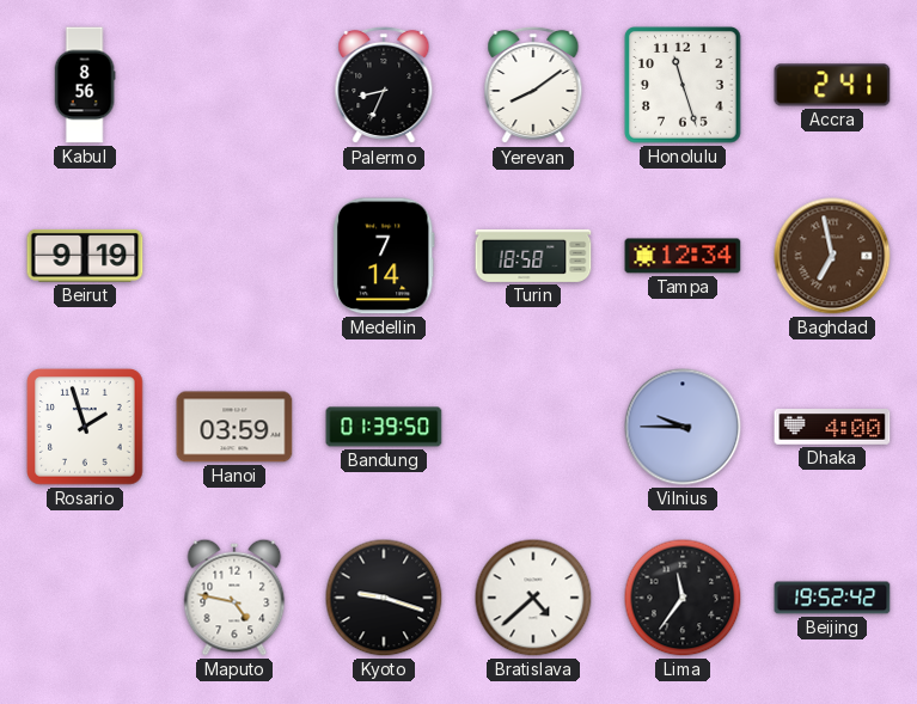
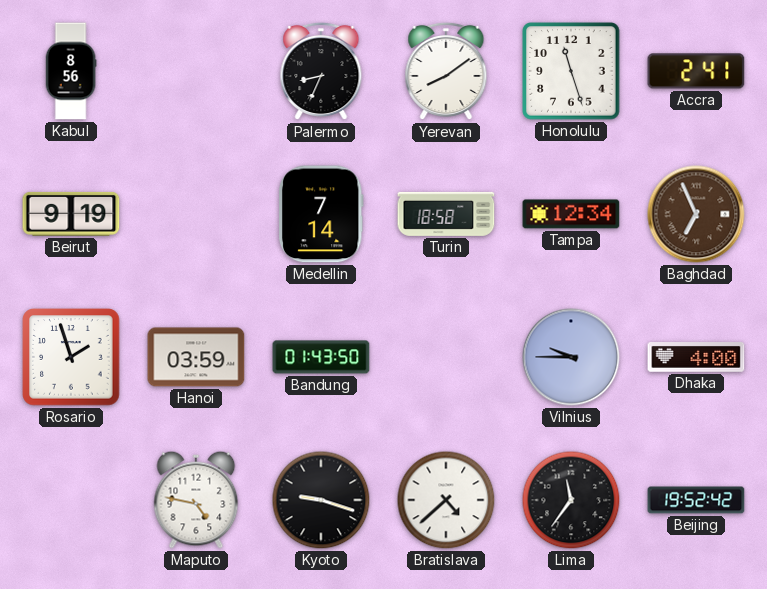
Baghdad: 6:58 -> 6:56 (696, 214)
Bandung: 01:39 -> 01:43 (321, 357)
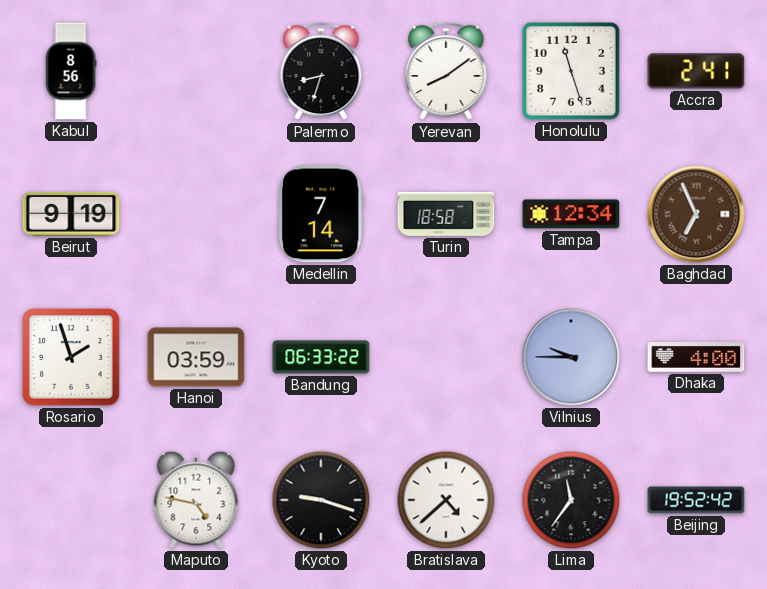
Palermo: 8:34 -> 8:33 (321, 71)
Bandung: 01:43 -> 06:33 (321, 357)
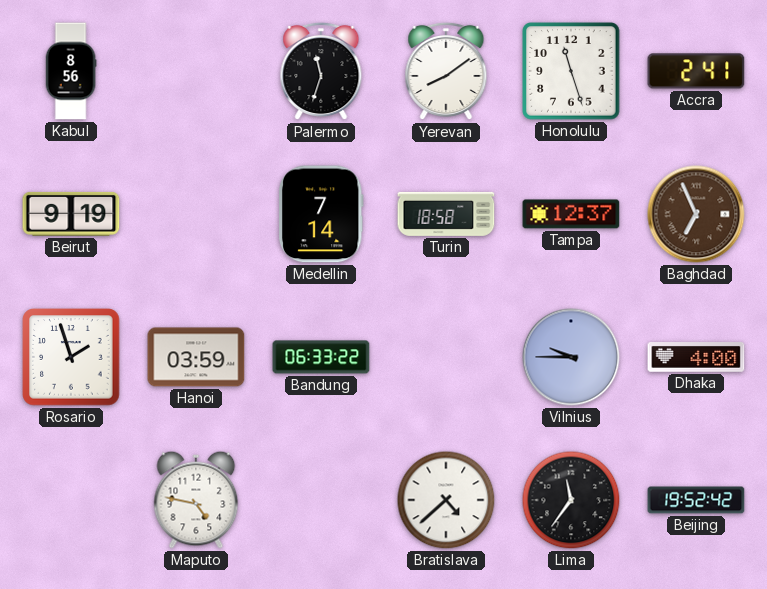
Palermo: 8:33 -> 11:33 (321, 71)
Tampa: 12:34 -> 12:37 (571, 214)
Kyoto: 9:18 -> none (321, 500)
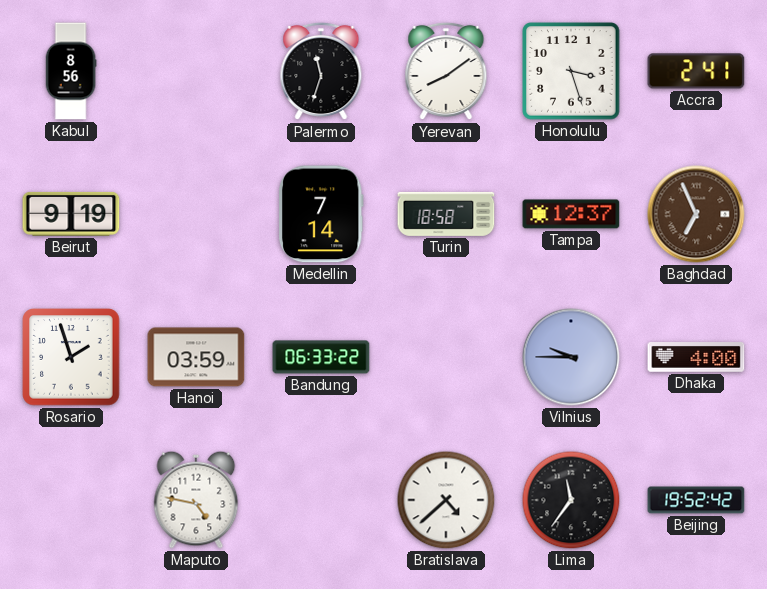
Honolulu: 11:27 -> 3:27 (571, 71)
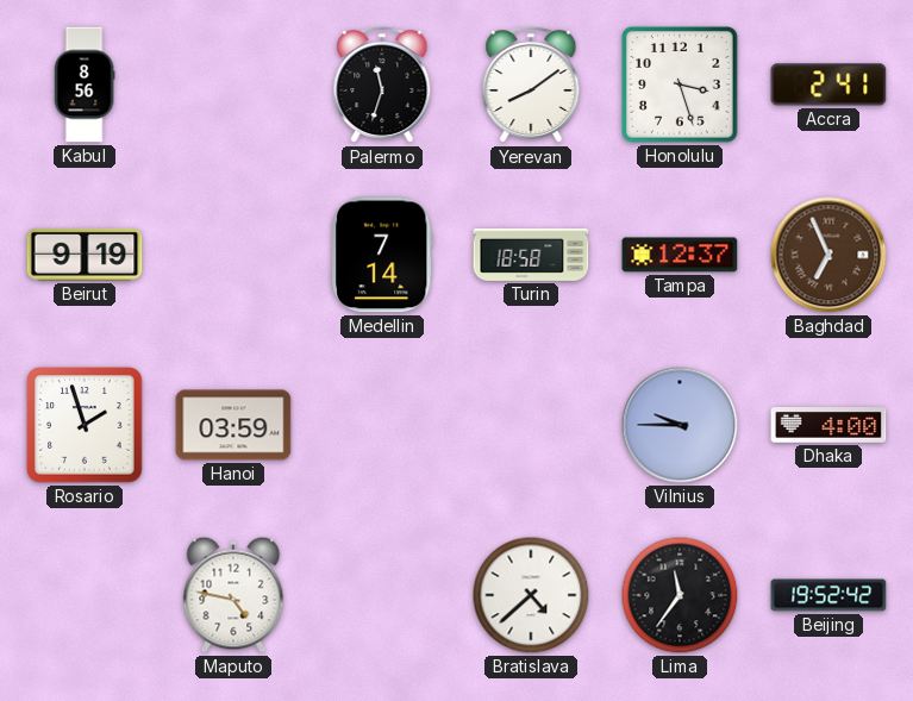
Bandung: 06:33 -> none (321, 357)
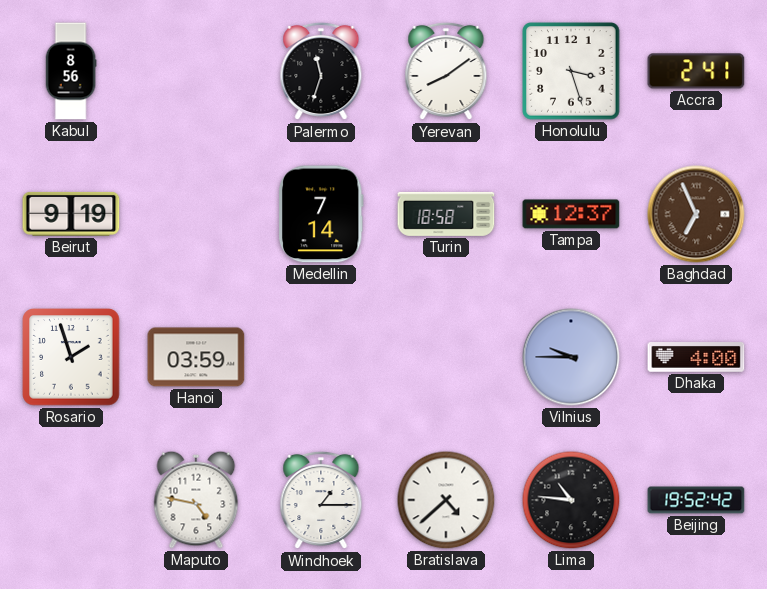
Windhoek: none -> 1:15 (321, 500)
Lima: 11:36 -> 10:46 (571, 500)
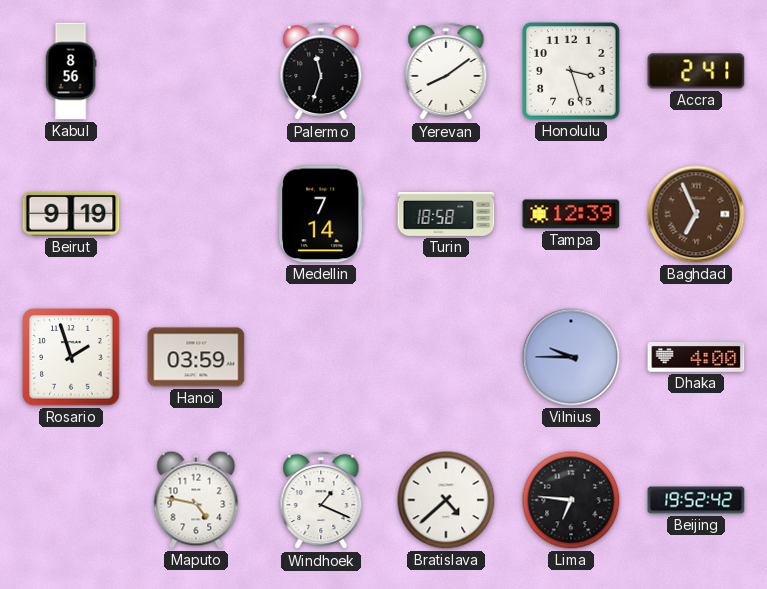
Tampa: 12:37 -> 12:39 (571, 214)
Windhoek: 1:15 -> 1:19 (321, 500)
Lima: 10:46 -> 6:46 (571, 500)
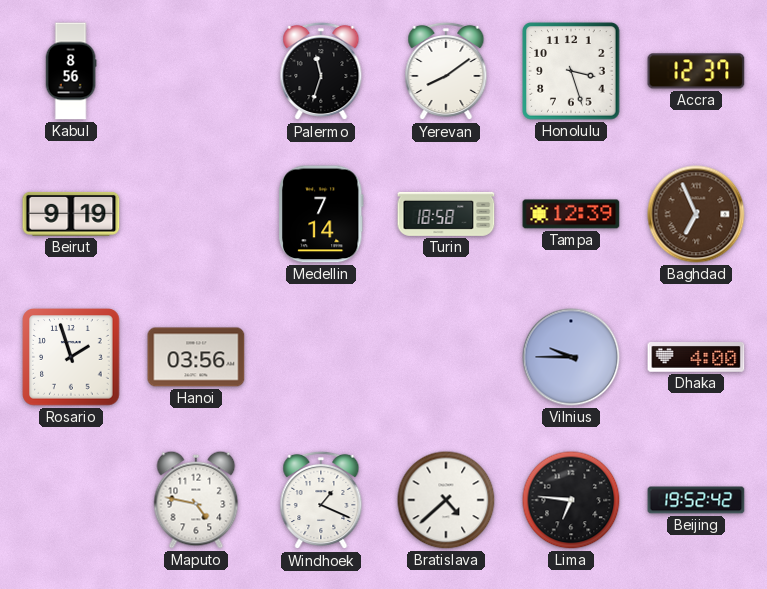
Accra: 2:41 -> 12:37 (696, 71)
Hanoi: 03:59 -> 03:56 (196, 357)
